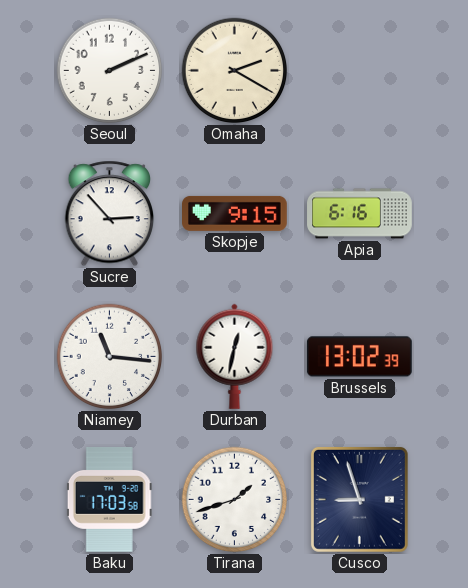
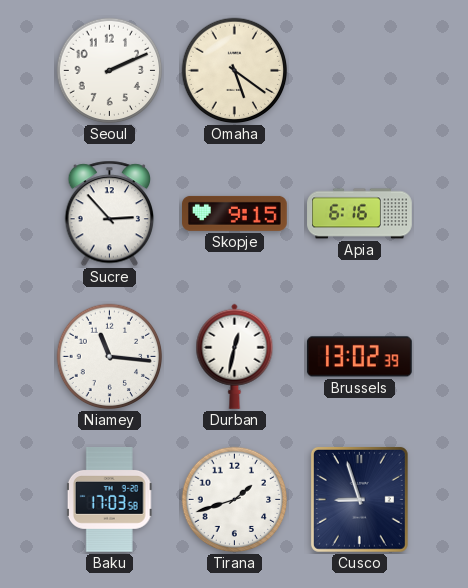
Omaha: 2:20 -> 5:21 (235, 71)
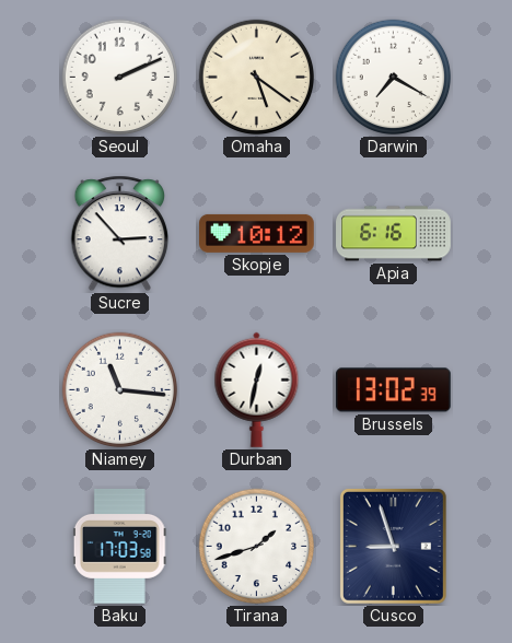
Darwin: none -> 7:20 (394, 78)
Skopje: 9:15 -> 10:12 (257, 233)
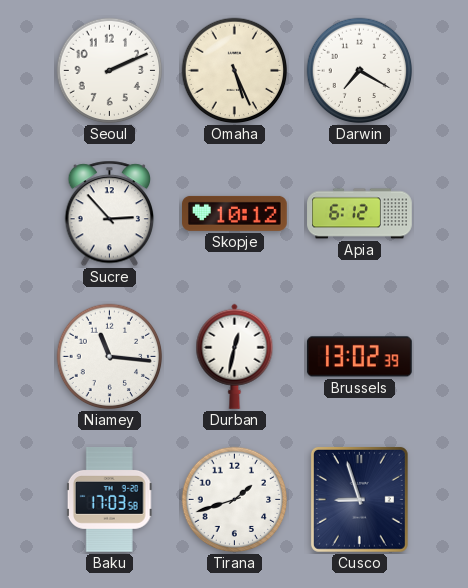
Omaha: 5:21 -> 5:26 (235, 71)
Apia: 6:16 -> 6:12 (360, 214)
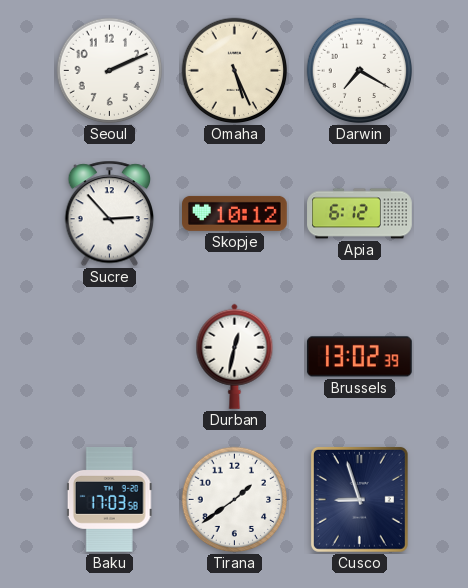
Niamey: 11:16 -> none (110, 357)
Tirana: 1:42 -> 1:39 (235, 500)
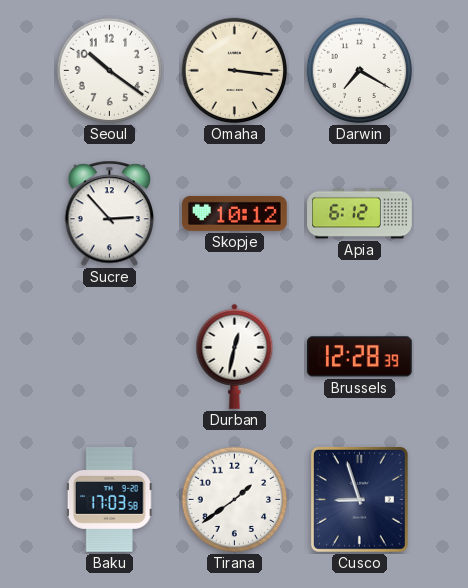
Seoul: 2:11 -> 10:21 (110, 71)
Omaha: 5:26 -> 3:16 (235, 71)
Brussels: 13:02 -> 12:28 (359, 357)
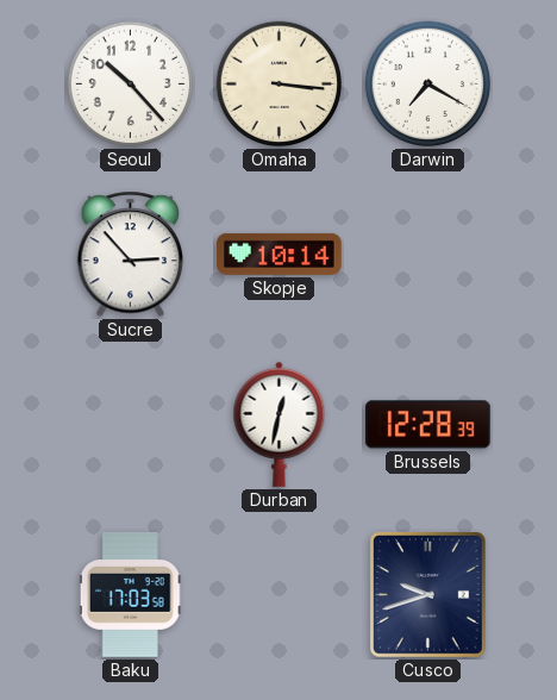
Seoul: 10:21 -> 10:23 (131, 85)
Skopje: 10:12 -> 10:14 (280, 254)
Apia: 6:12 -> none (360, 214)
Tirana: 1:39 -> none (235, 500)
Cusco: 8:57 -> 9:42 (427, 594)
